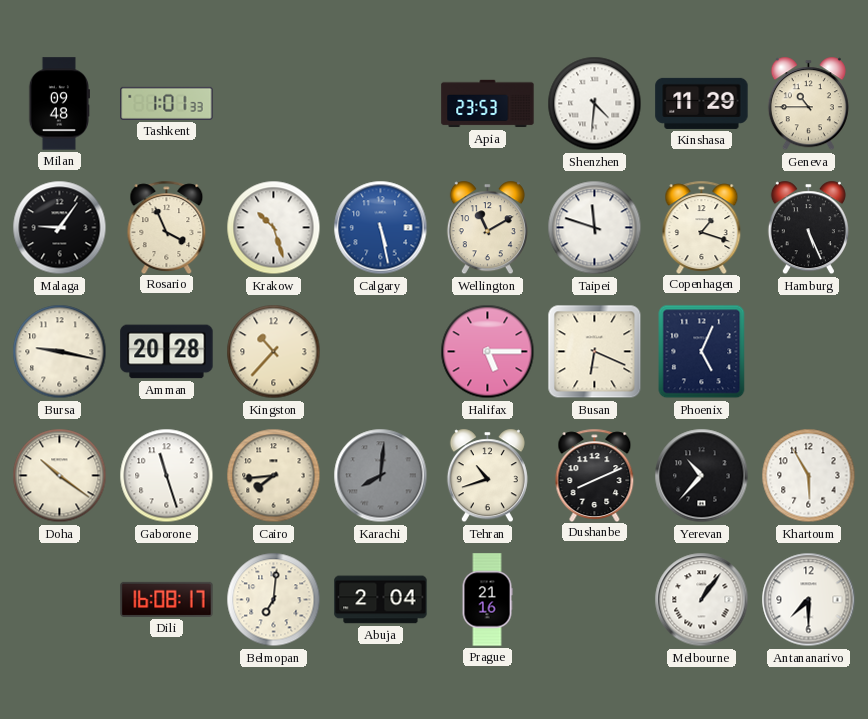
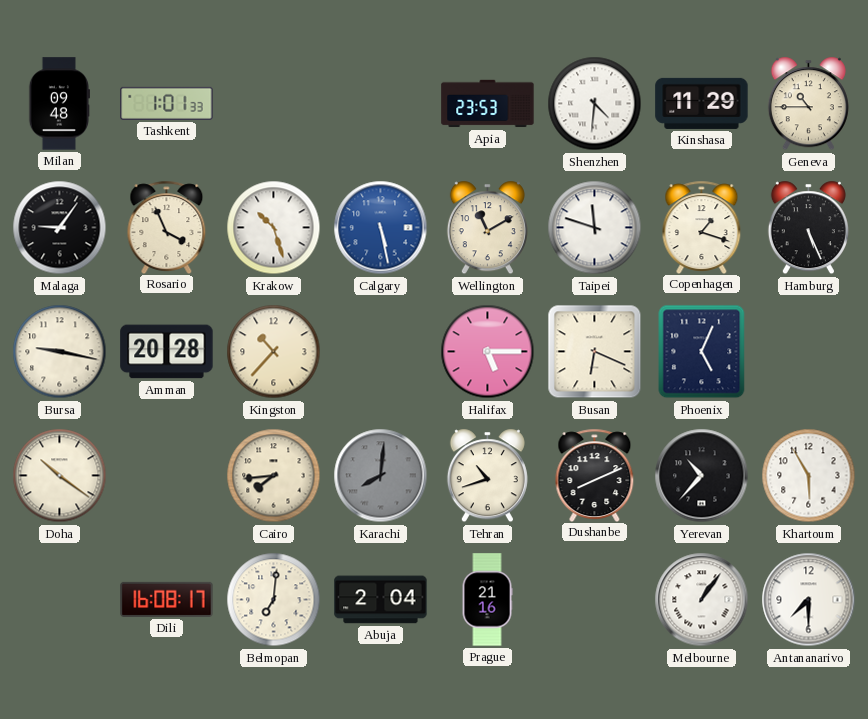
Gaborone: 11:27 -> none (167, 476)
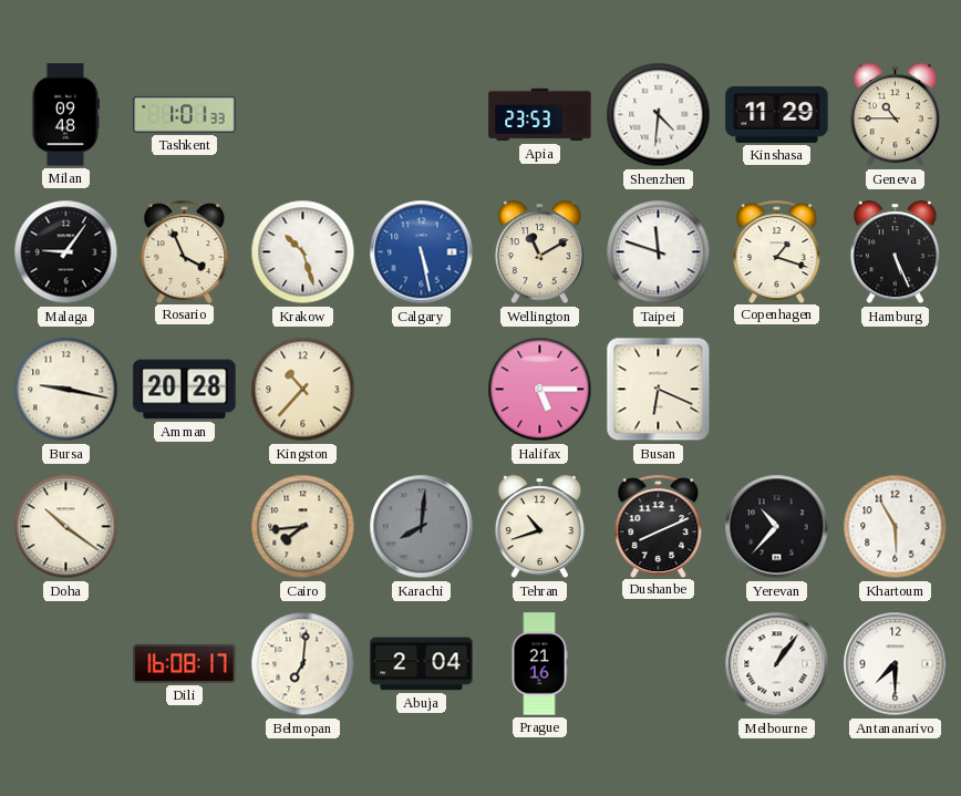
Phoenix: 5:04 -> none (702, 352)
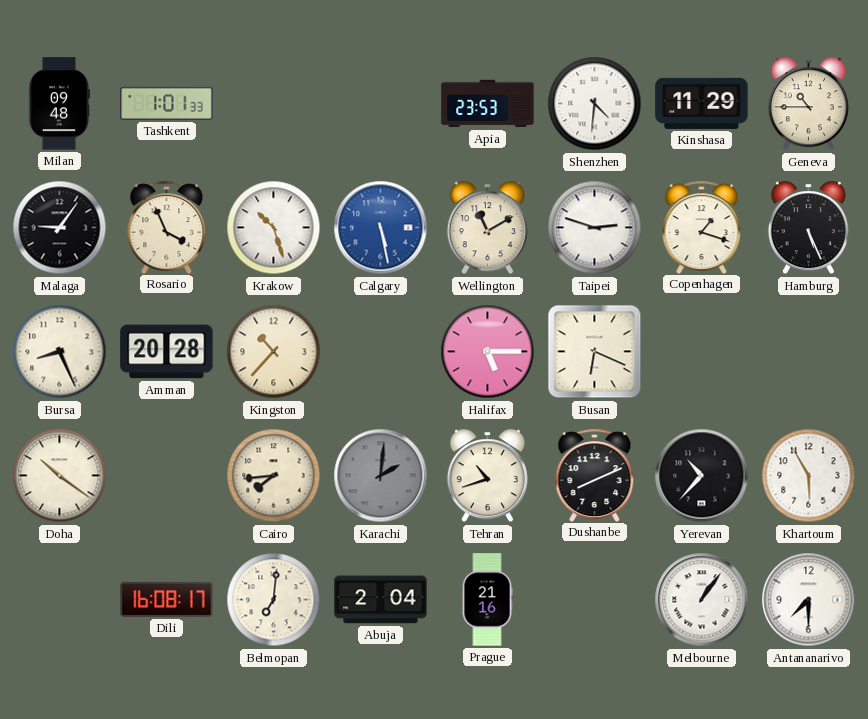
Taipei: 11:48 -> 2:48 (595, 228)
Bursa: 9:17 -> 8:26 (60, 352)
Karachi: 8:01 -> 2:01 (381, 476)
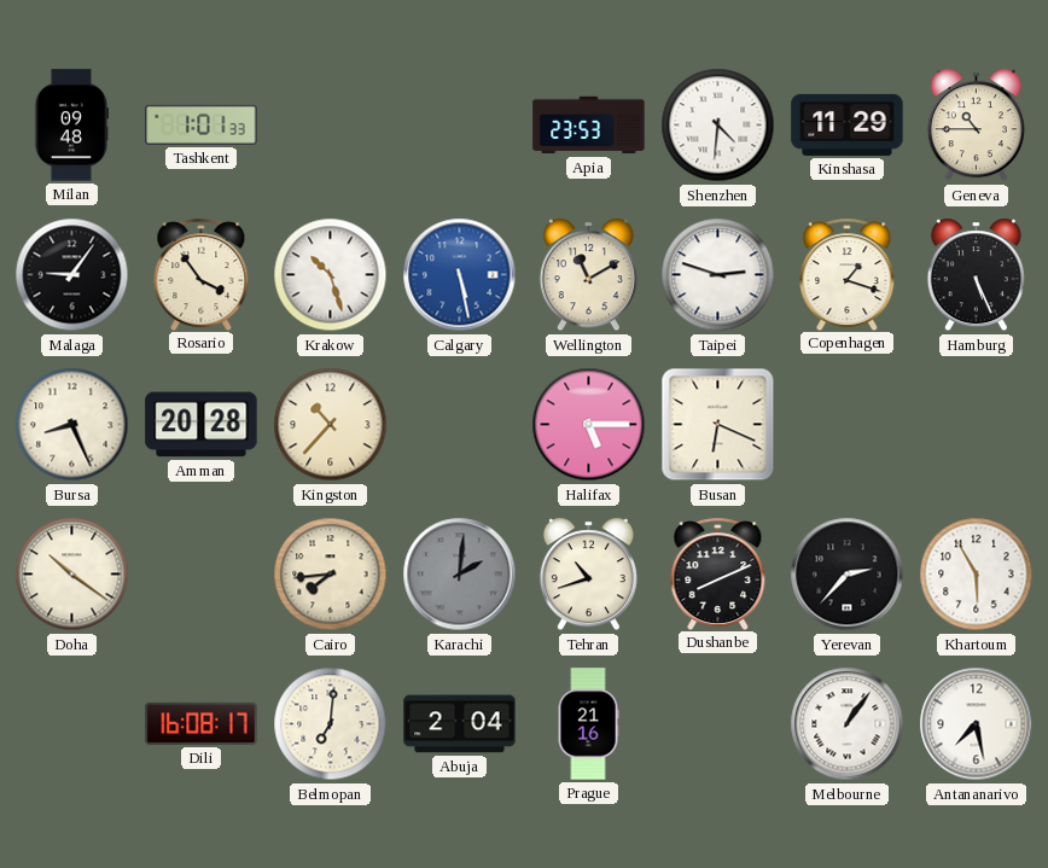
Rosario: 3:56 -> 3:54 (202, 274)
Yerevan: 10:37 -> 2:37 (848, 575)
Antananarivo: 7:30 -> 7:28 (977, 724)
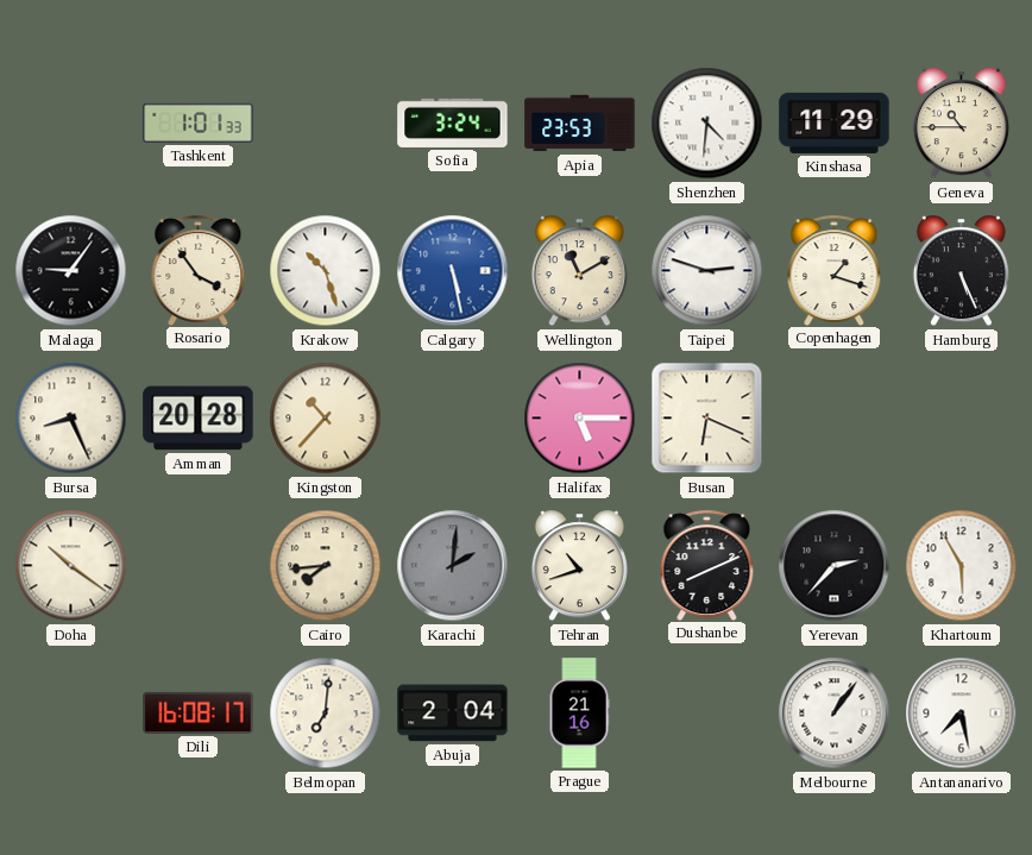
Milan: 09:48 -> none (70, 126)
Sofia: none -> 3:24 (453, 122)
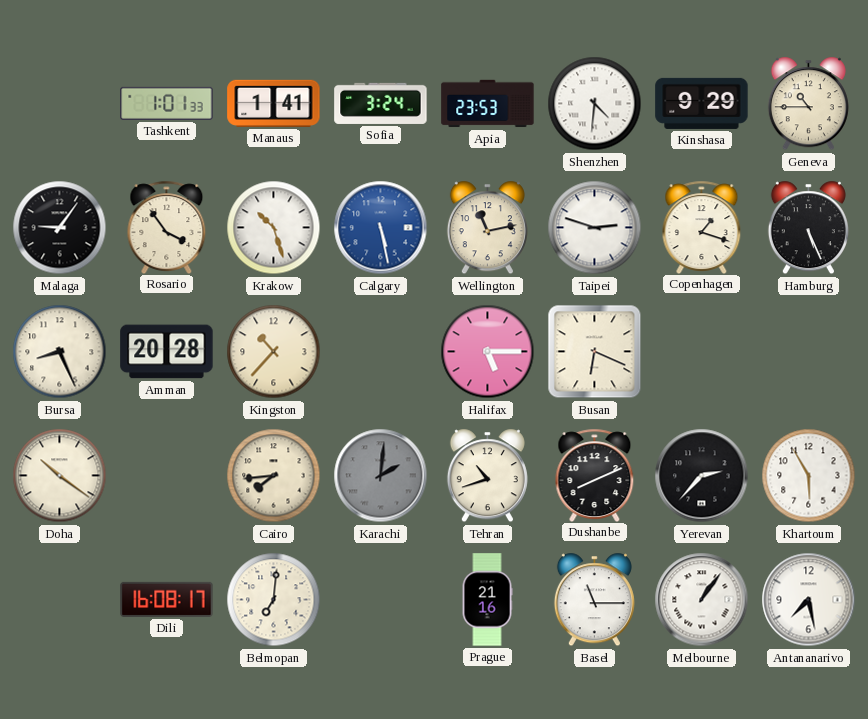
Manaus: none -> 1:41 (274, 103)
Kinshasa: 11:29 -> 9:29 (702, 103)
Wellington: 11:10 -> 11:13 (487, 228)
Abuja: 2:04 -> none (453, 713)
Basel: none -> 11:15 (594, 600)
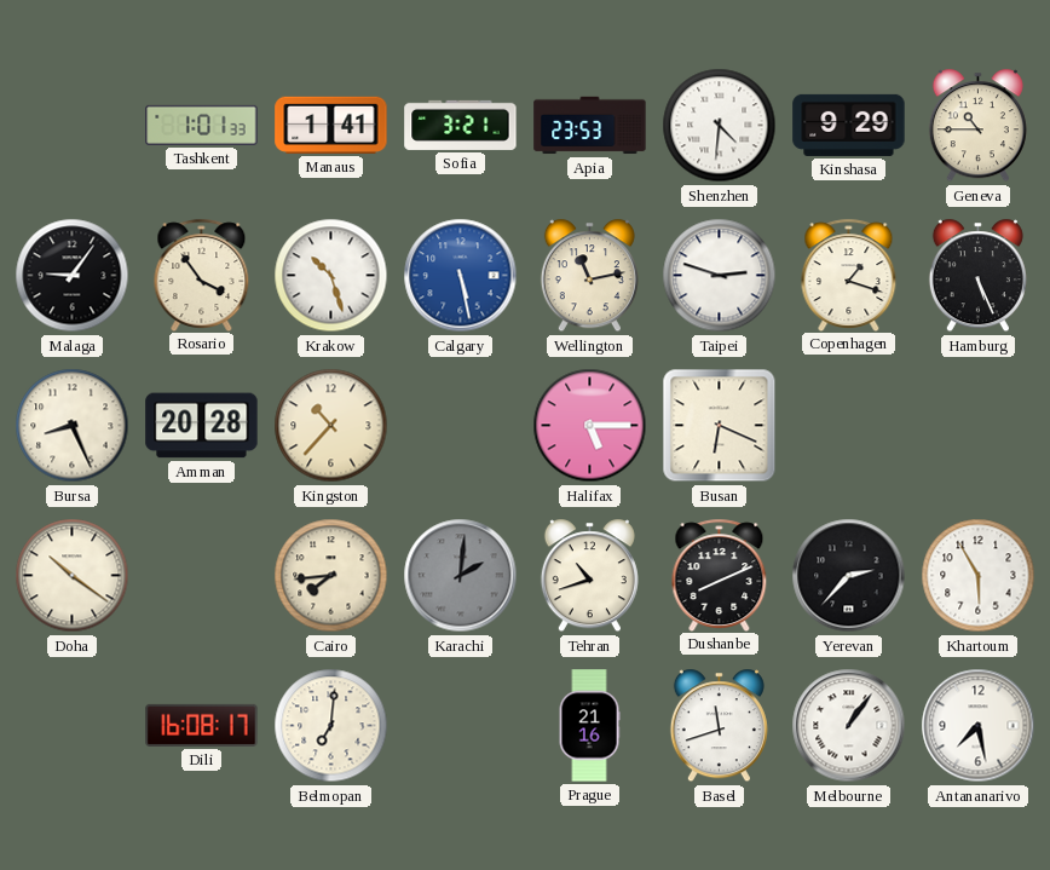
Sofia: 3:24 -> 3:21 (461, 125)
Basel: 11:15 -> 11:42 (719, 726)
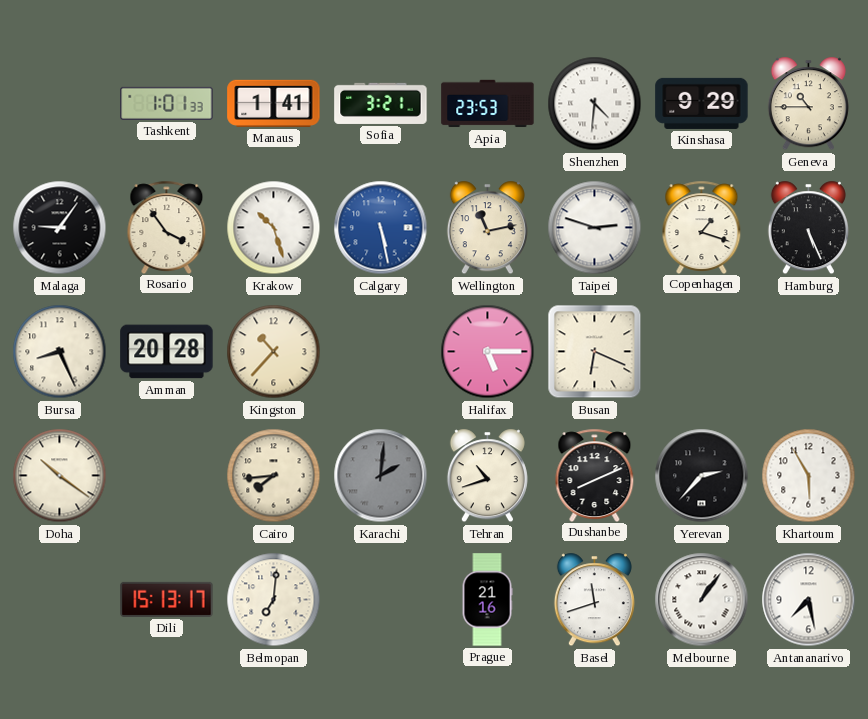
Dili: 16:08 -> 15:13 (167, 599)
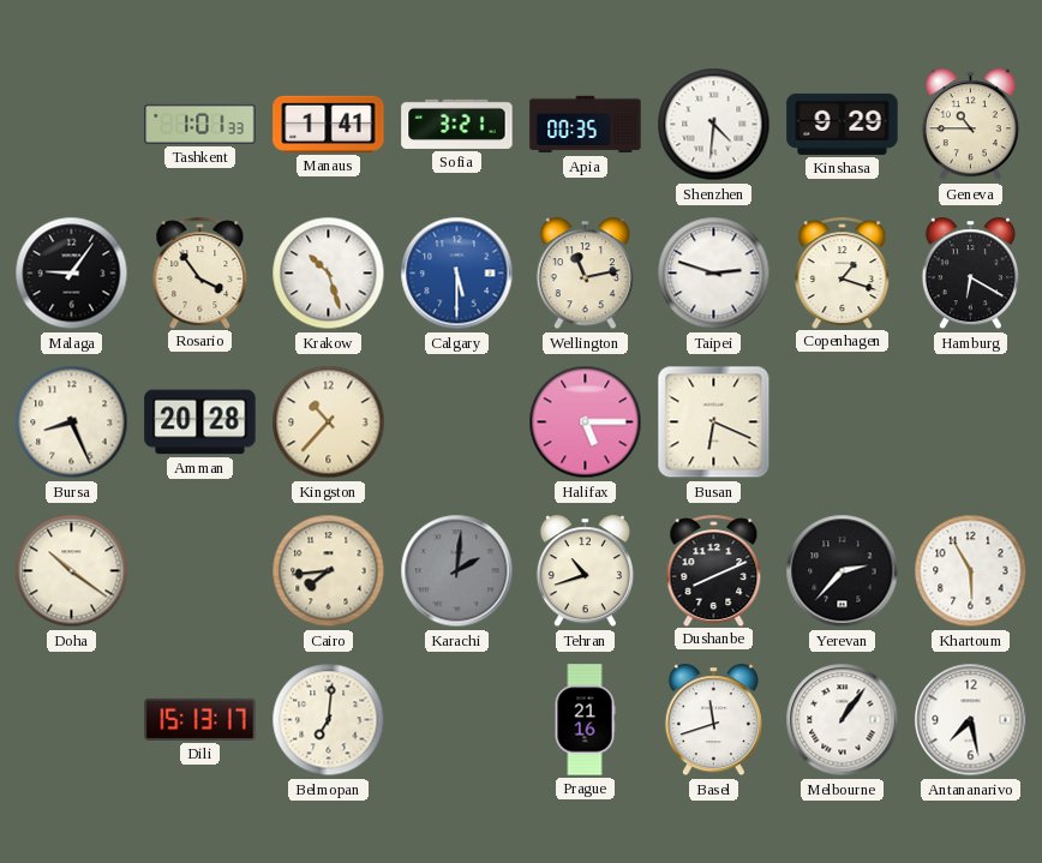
Apia: 23:53 -> 00:35 (586, 125)
Calgary: 5:28 -> 5:30 (457, 274)
Hamburg: 5:26 -> 6:20 (970, 274)
